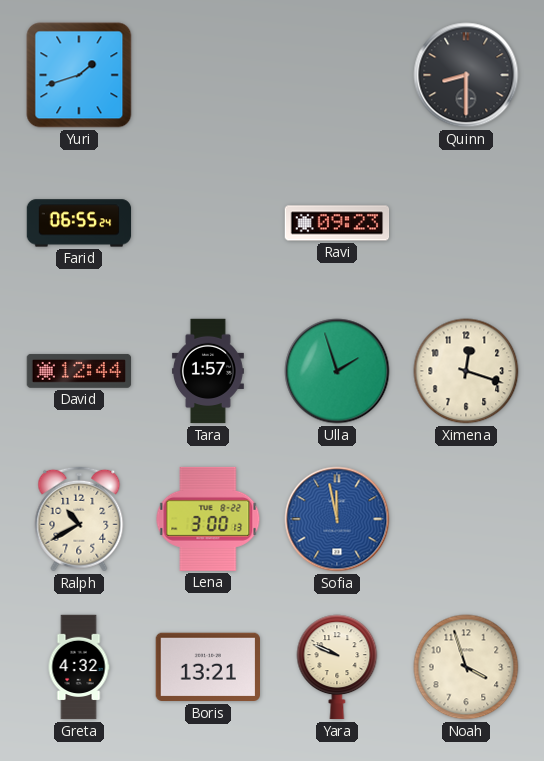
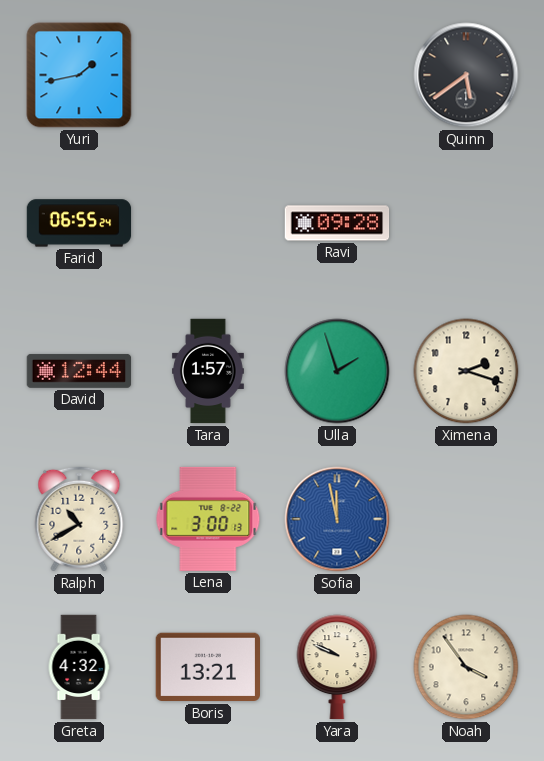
Yuri: 1:42 -> 1:43 (79, 75)
Quinn: 8:30 -> 5:39 (466, 75)
Ravi: 09:23 -> 09:28 (337, 223)
Ximena: 12:18 -> 2:18 (466, 371)
Noah: 3:57 -> 3:54 (466, 667)
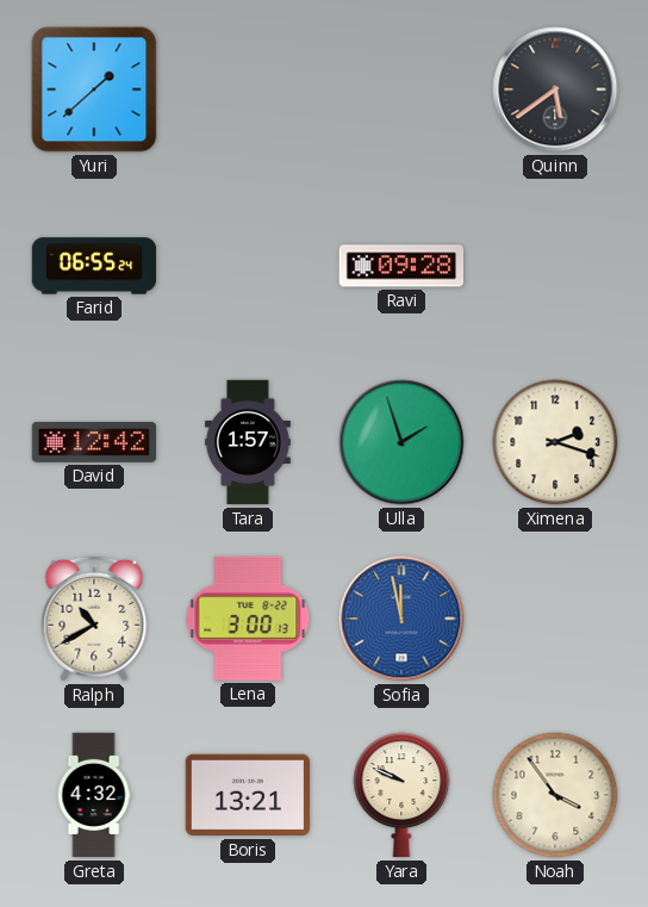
Yuri: 1:43 -> 1:38 (94, 89)
David: 12:44 -> 12:42 (94, 442)
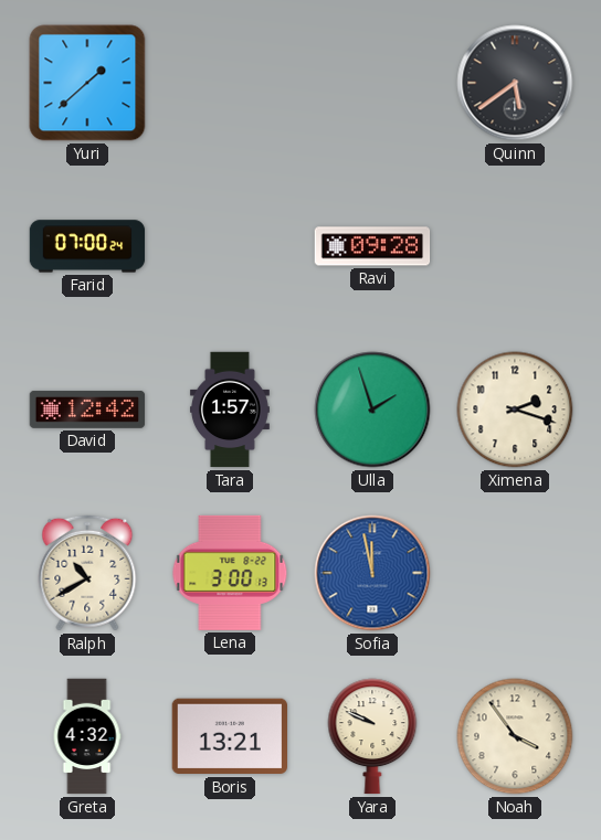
Farid: 06:55 -> 07:00 (87, 246)
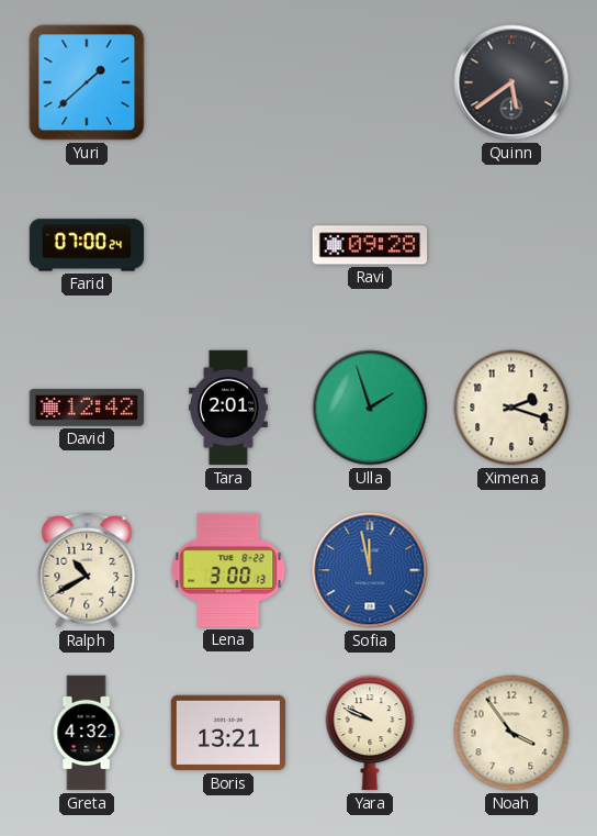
Tara: 1:57 -> 2:01 (228, 408)
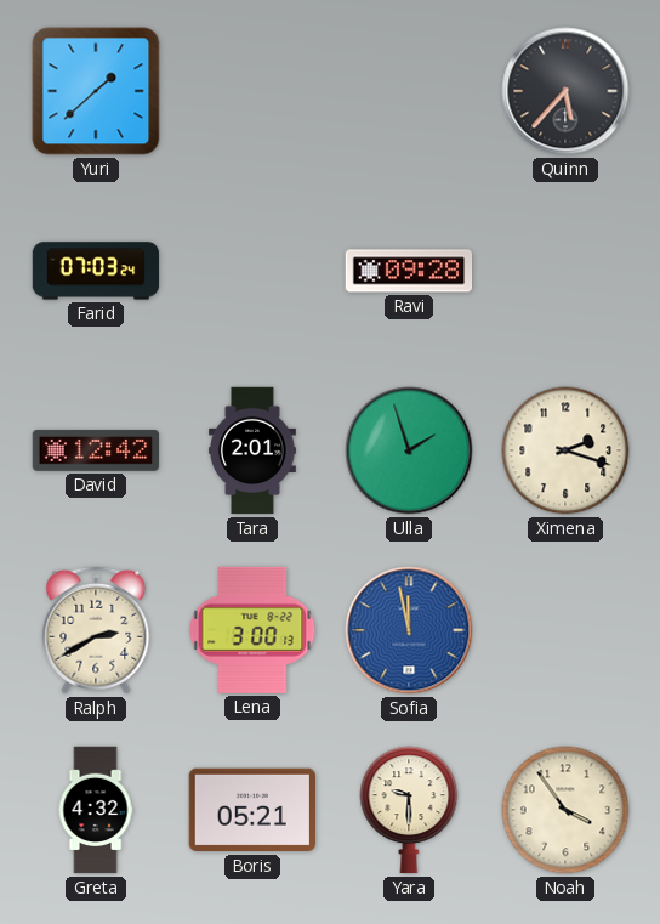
Quinn: 5:39 -> 5:37 (565, 91)
Farid: 07:00 -> 07:03 (96, 271)
Ralph: 10:40 -> 2:40 (96, 630)
Boris: 13:21 -> 05:21 (251, 810)
Yara: 9:49 -> 9:30 (409, 810)
